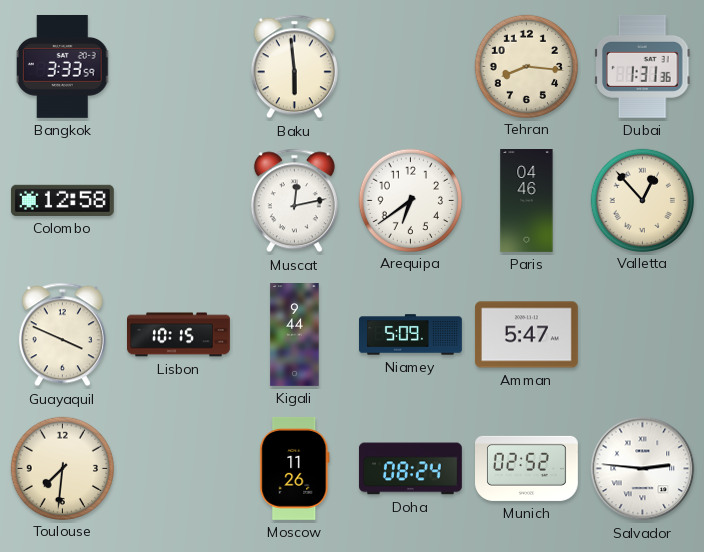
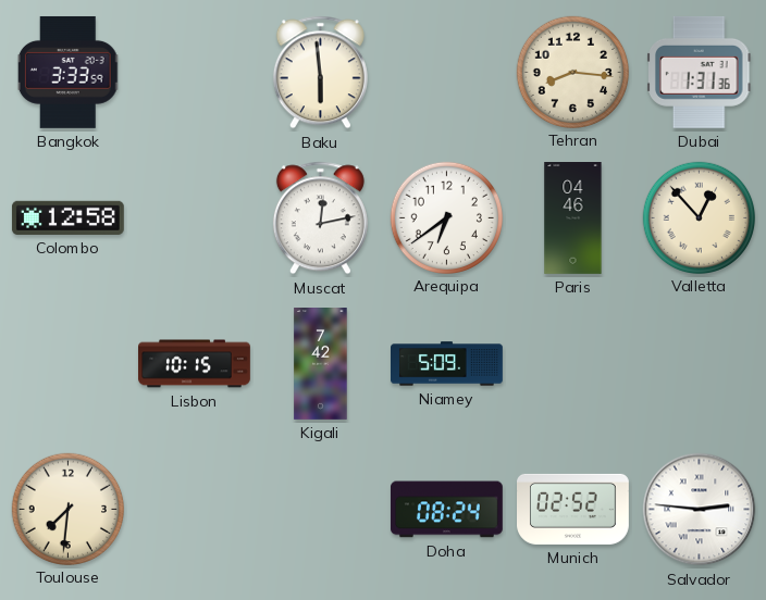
Guayaquil: 3:49 -> none (62, 335)
Kigali: 9:44 -> 7:42 (321, 364)
Amman: 5:47 -> none (526, 335)
Moscow: 11:26 -> none (295, 468)
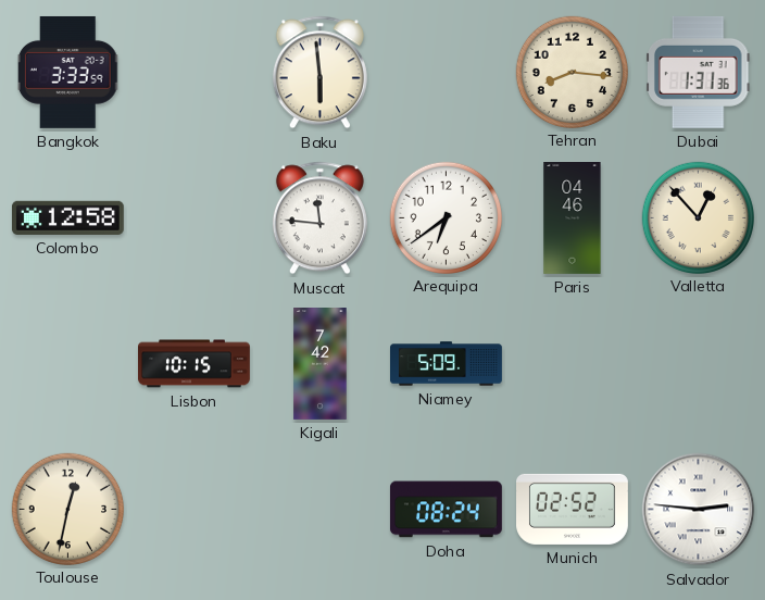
Muscat: 12:13 -> 11:46 (319, 218)
Toulouse: 7:31 -> 12:32 (67, 509)
